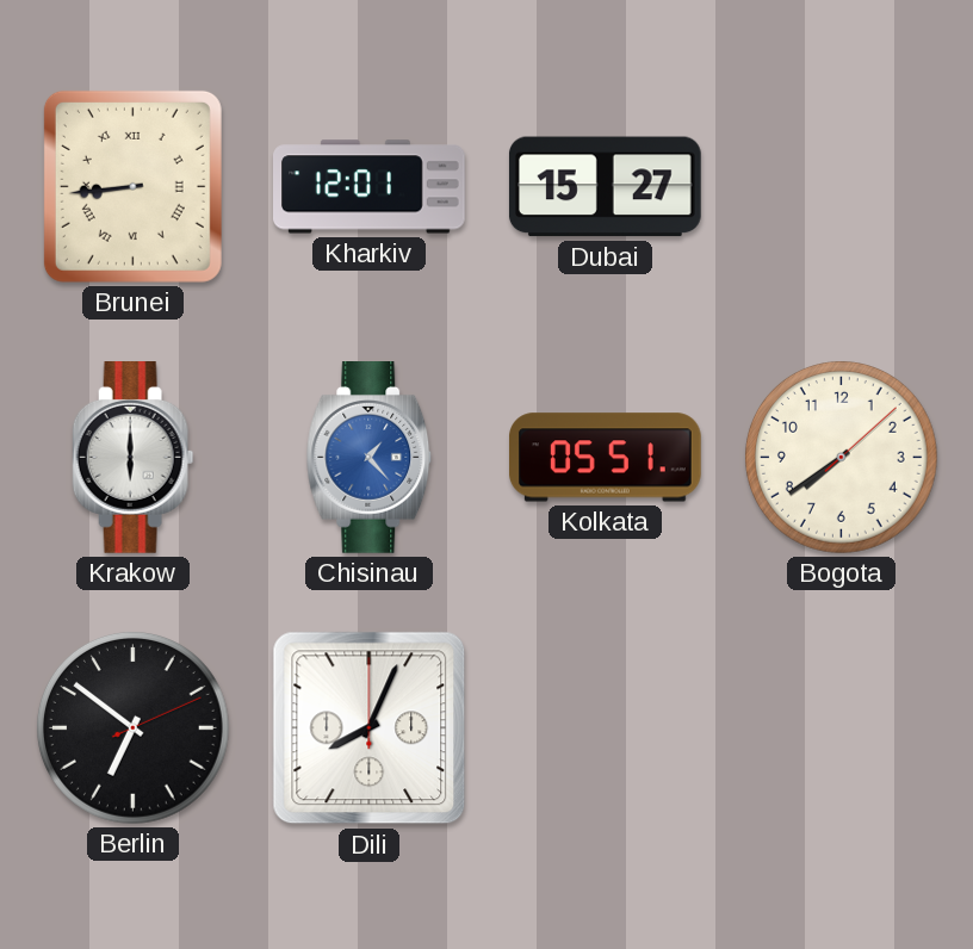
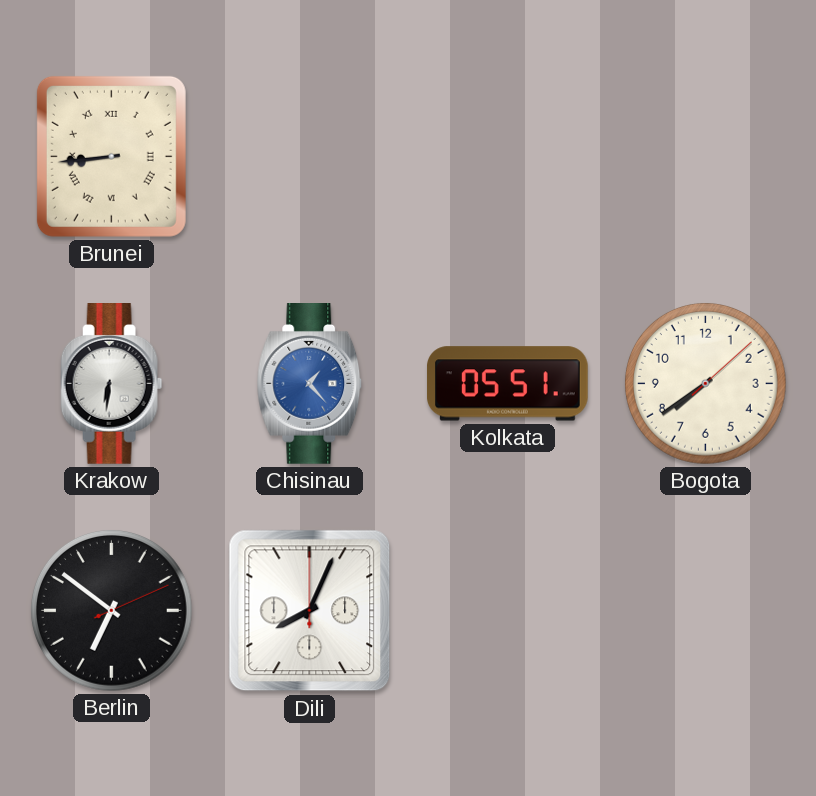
Kharkiv: 12:01 -> none (370, 187)
Dubai: 15:27 -> none (605, 187)
Krakow: 6:00 -> 6:31 (112, 384)
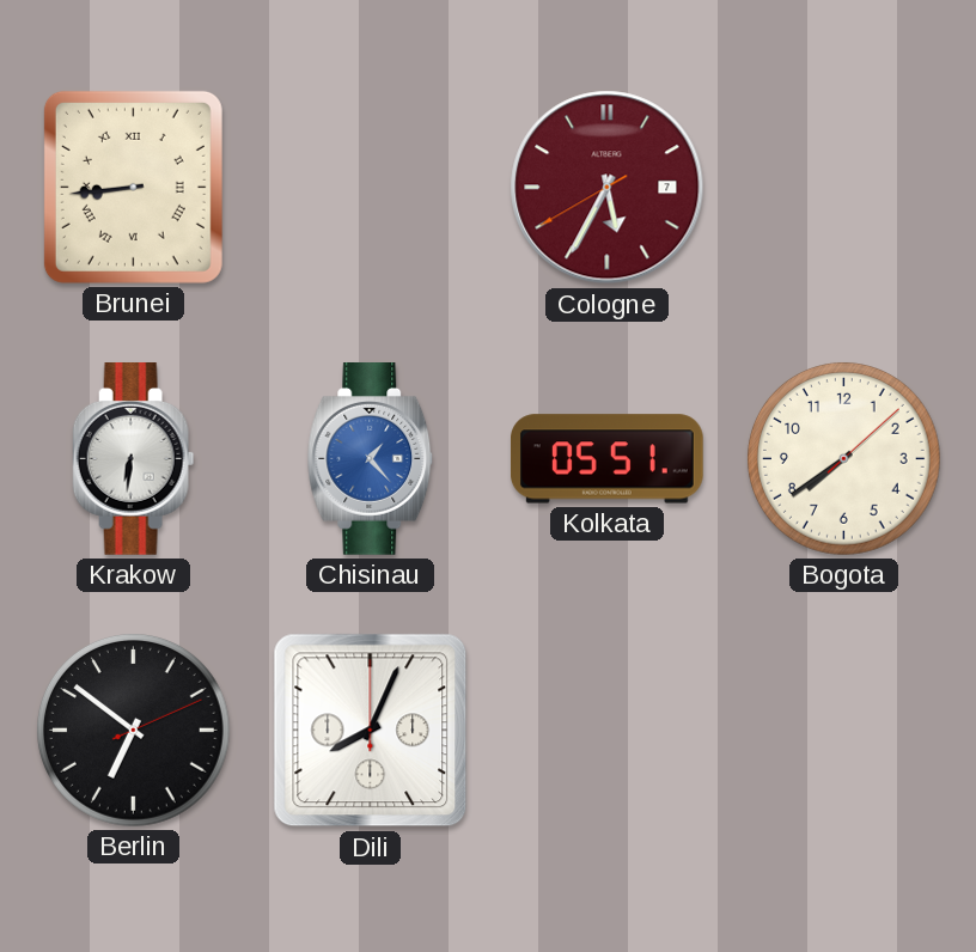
Cologne: none -> 5:34 (608, 188)
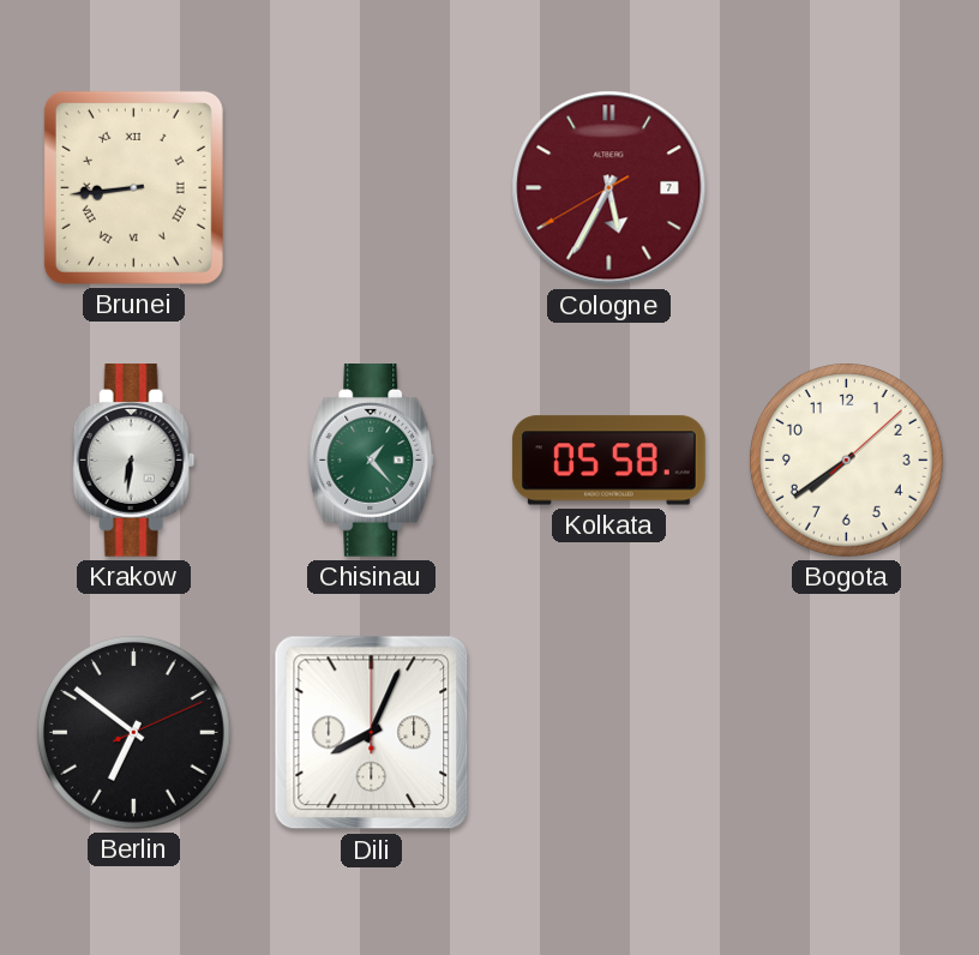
Chisinau dial: blue -> green (372, 461)
Kolkata: 05:51 -> 05:58 (609, 461)
